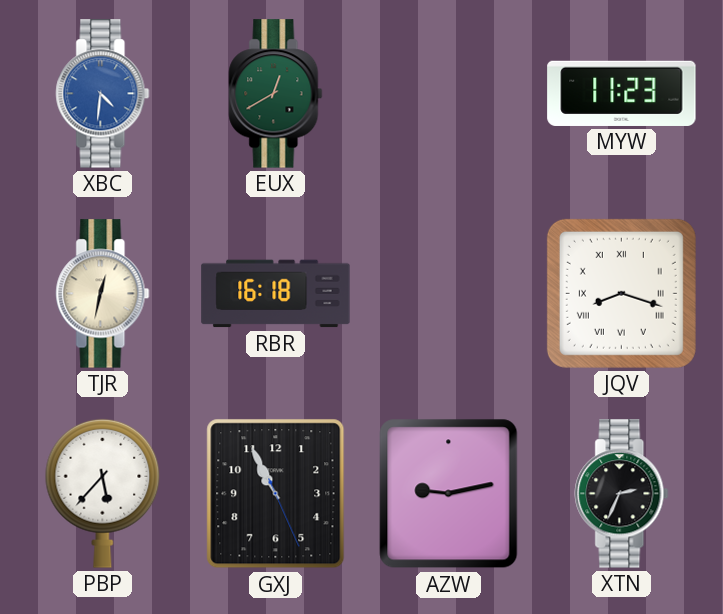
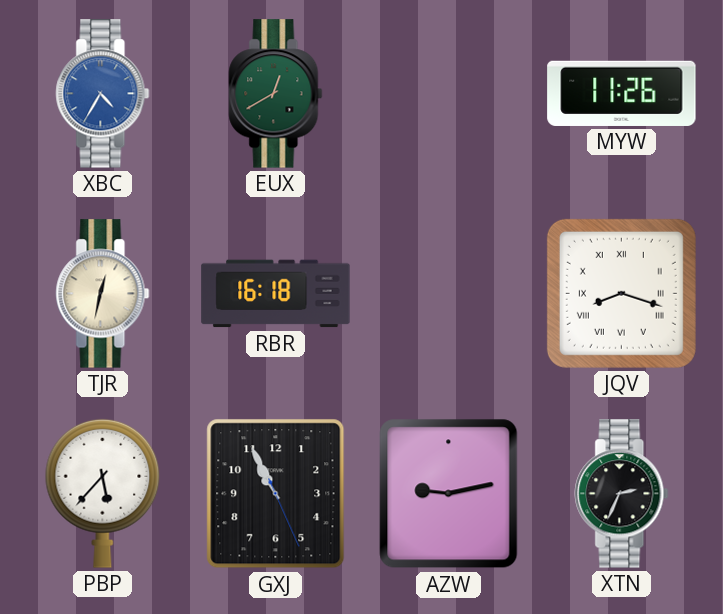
XBC: 4:31 -> 4:35 (103, 94)
MYW: 11:23 -> 11:26 (622, 93)
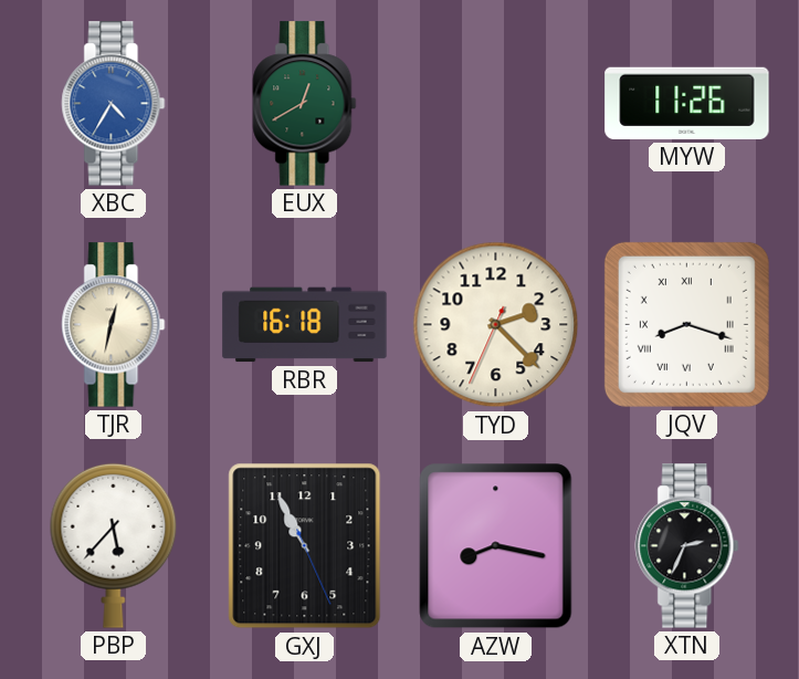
TYD: none -> 2:22 (496, 325)
AZW: 9:13 -> 8:17 (496, 546)
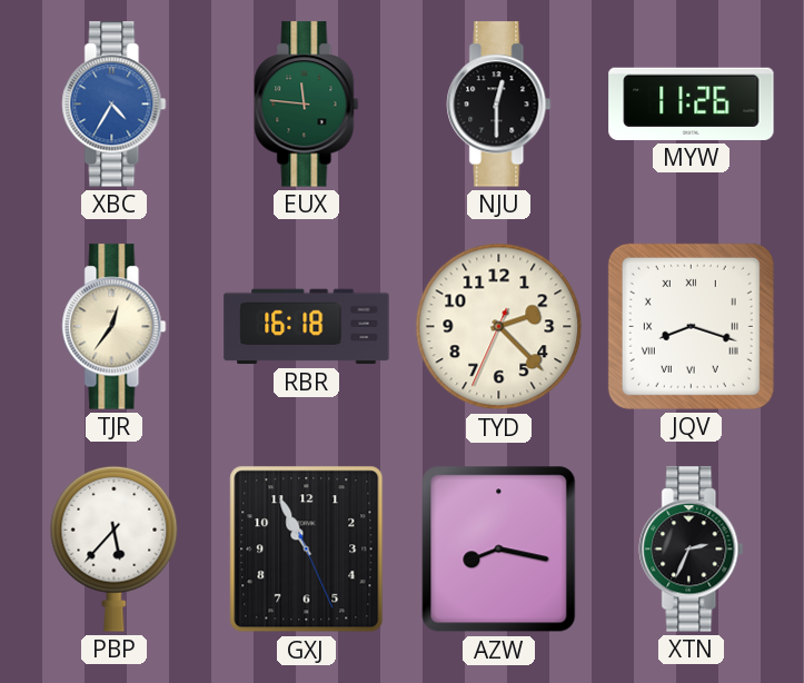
EUX: 12:40 -> 11:46 (307, 105)
NJU: none -> 12:30 (499, 105)
TJR: 12:32 -> 12:36 (115, 327)
